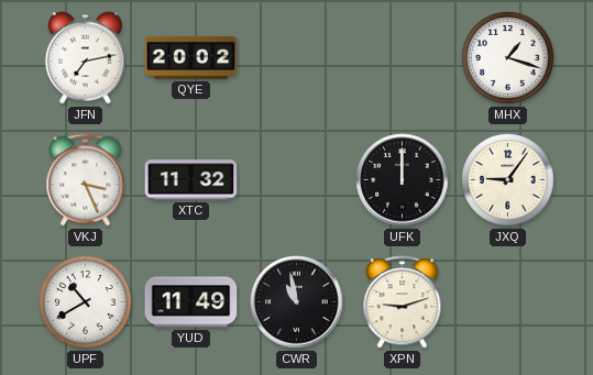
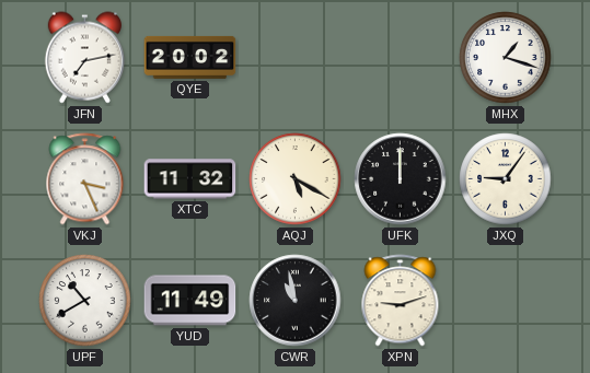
AQJ: none -> 5:20 (296, 179)
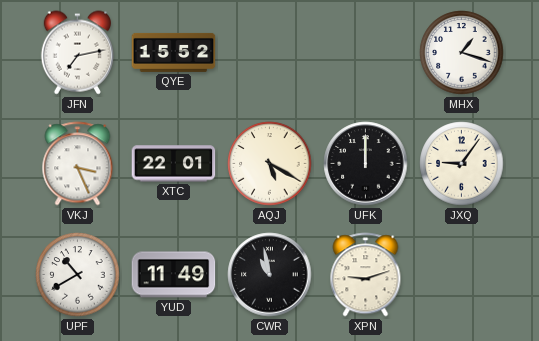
QYE: 20:02 -> 15:52 (174, 52)
XTC: 11:32 -> 22:01 (174, 164)
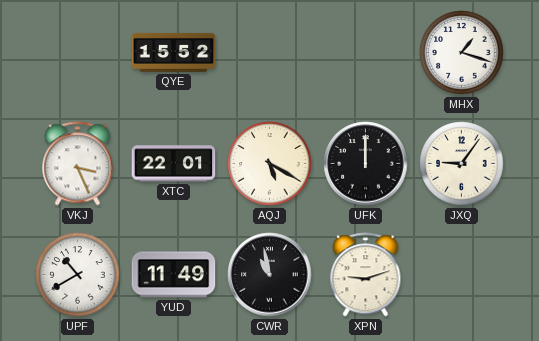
JFN: 7:13 -> none (77, 53)
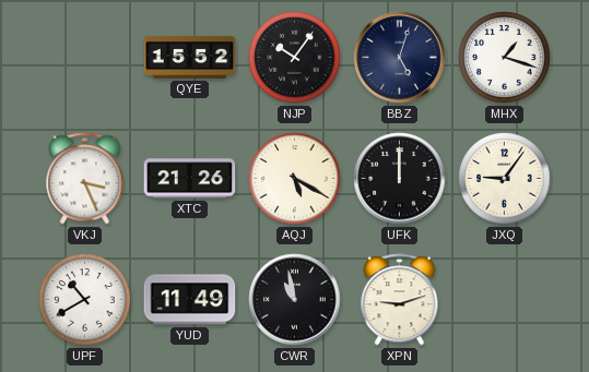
NJP: none -> 10:06 (295, 58)
BBZ: none -> 5:03 (400, 58)
XTC: 22:01 -> 21:26 (190, 179)
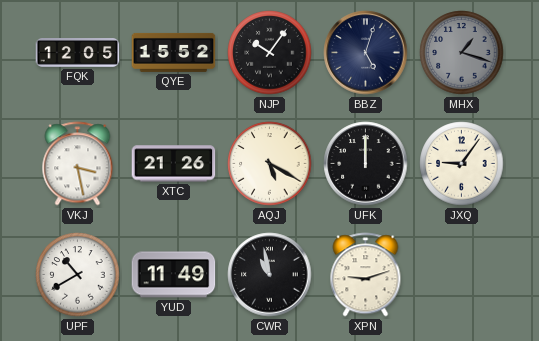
FQK: none -> 12:05 (78, 53)
MHX dial: white -> grey (462, 53)
VKJ: 3:26 -> 3:28 (78, 164)
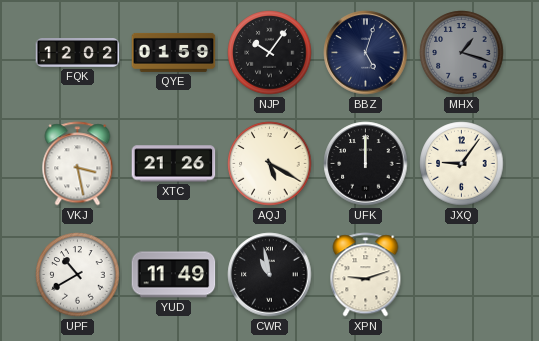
FQK: 12:05 -> 12:02 (78, 53)
QYE: 15:52 -> 01:59 (174, 52)
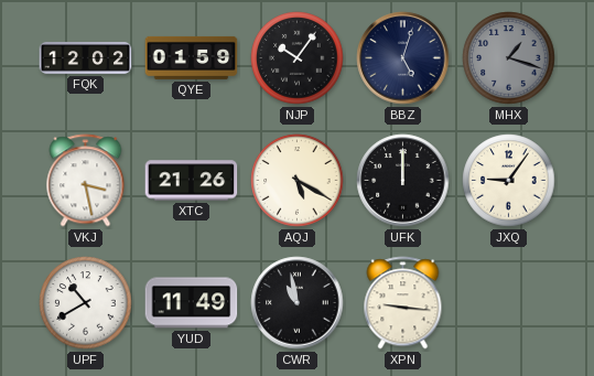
XPN: 9:12 -> 9:16 (403, 303)
